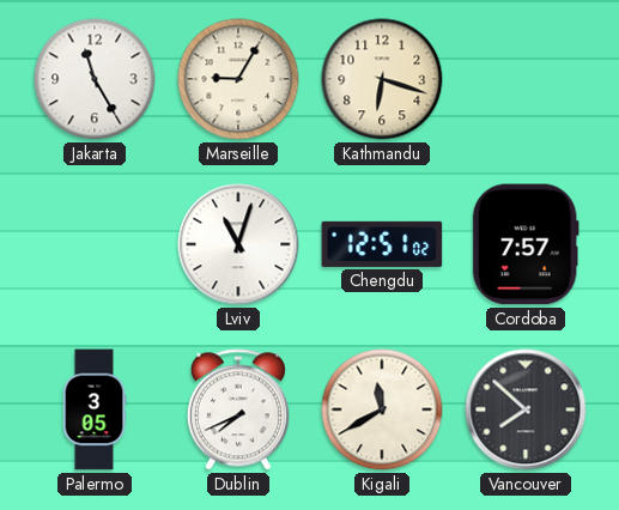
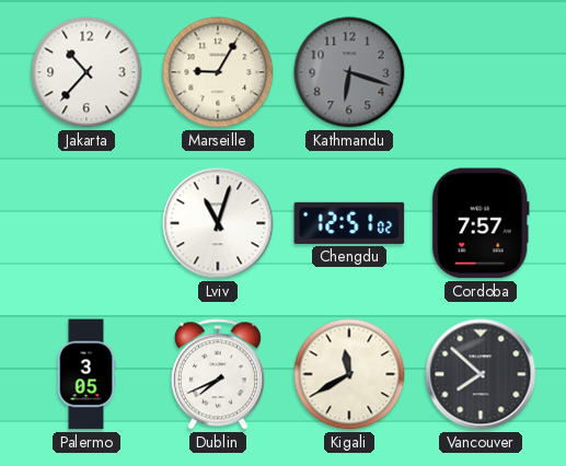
Jakarta: 11:25 -> 10:37 (86, 72)
Kathmandu dial: cream -> grey (349, 72)
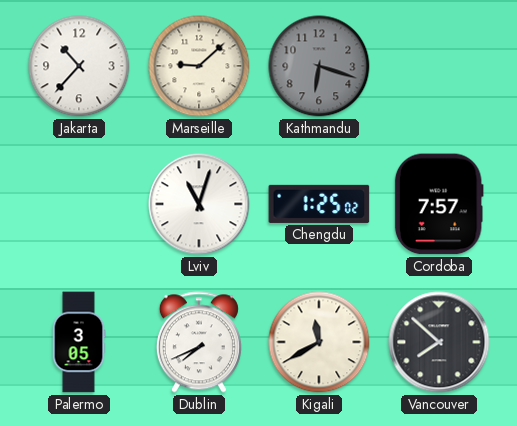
Marseille: 9:05 -> 9:08 (199, 66)
Chengdu: 12:51 -> 1:25 (319, 204)
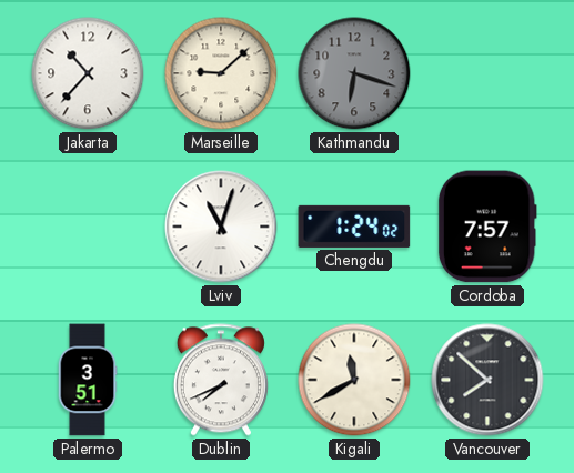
Chengdu: 1:25 -> 1:24 (354, 227)
Palermo: 3:05 -> 3:51 (88, 380)
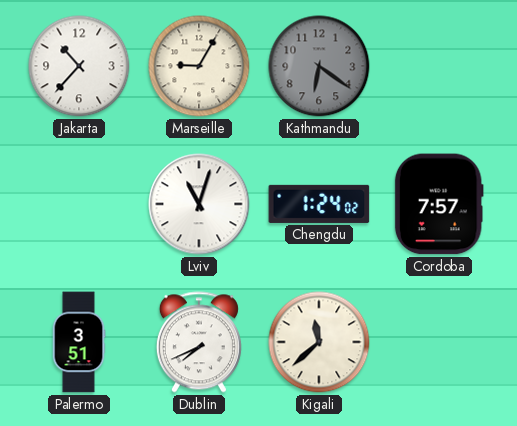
Marseille: 9:08 -> 9:05 (199, 66)
Kathmandu: 6:18 -> 6:21 (319, 66)
Kigali: 11:40 -> 11:38 (319, 342)
Vancouver: 7:52 -> none (487, 380)
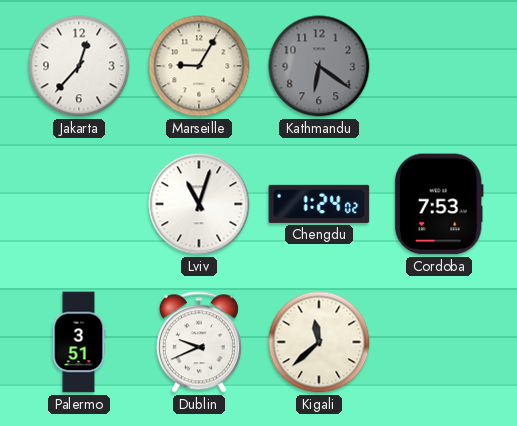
Jakarta: 10:37 -> 12:37 (79, 66)
Cordoba: 7:57 -> 7:53 (439, 204)
Dublin: 7:41 -> 9:41 (199, 342)
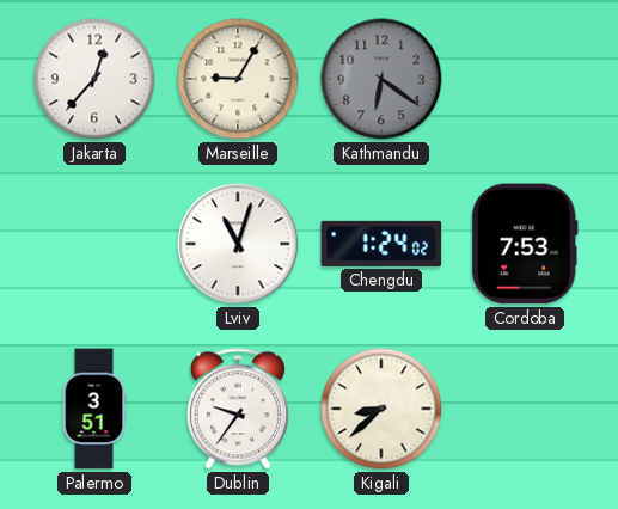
Dublin: 9:41 -> 9:36 (238, 409)
Kigali: 11:38 -> 8:38 (381, 409)
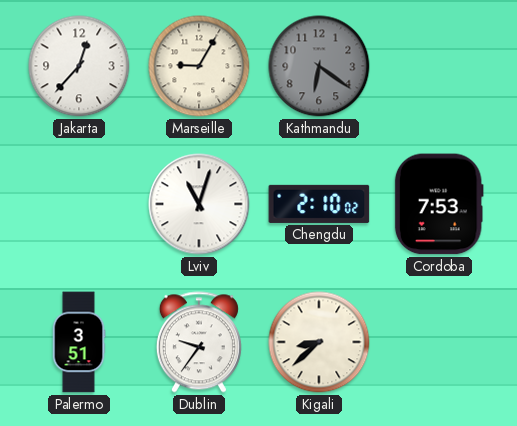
Chengdu: 1:24 -> 2:10 (319, 204)
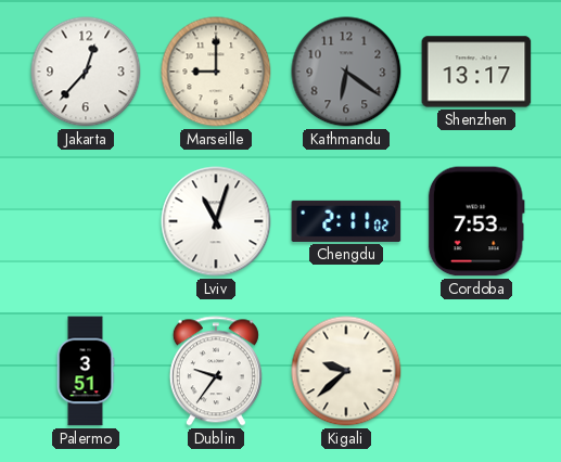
Marseille: 9:05 -> 9:00 (216, 72)
Shenzhen: none -> 13:17 (476, 72)
Chengdu: 2:10 -> 2:11 (346, 221)
Kigali: 8:38 -> 9:38 (346, 371)
